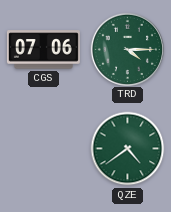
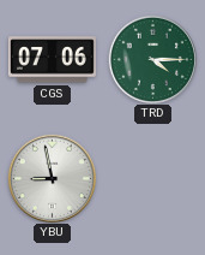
YBU: none -> 8:58 (52, 178)
QZE: 4:39 -> none (128, 149)
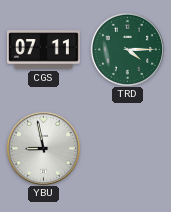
CGS: 07:06 -> 07:11 (43, 50)
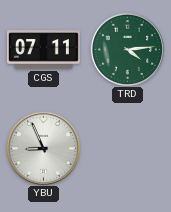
TRD: 4:15 -> 4:14 (127, 49)
YBU: 8:58 -> 8:56 (43, 148)
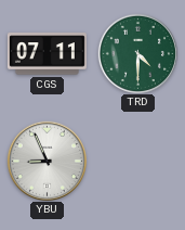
TRD: 4:14 -> 4:30 (137, 53)
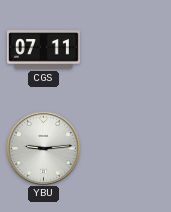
TRD: 4:30 -> none (137, 53)
YBU: 8:56 -> 9:14 (43, 148)
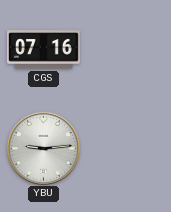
CGS: 07:11 -> 07:16 (43, 50)
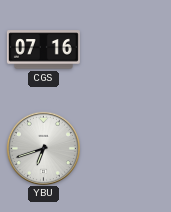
YBU: 9:14 -> 6:42 (43, 148)
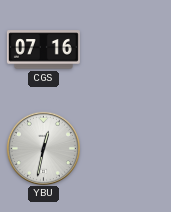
YBU: 6:42 -> 12:32 (43, 148)
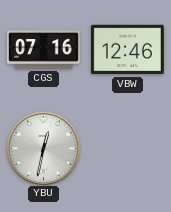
VBW: none -> 12:46 (127, 50)
